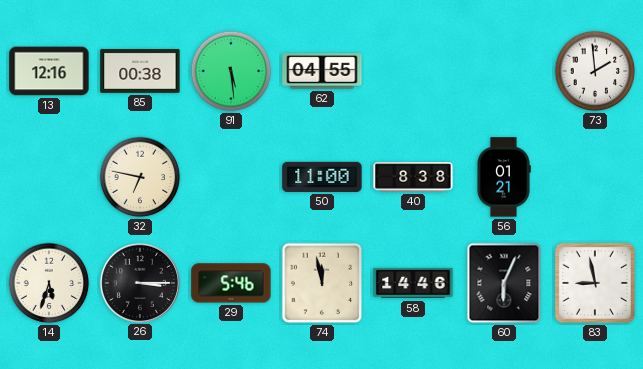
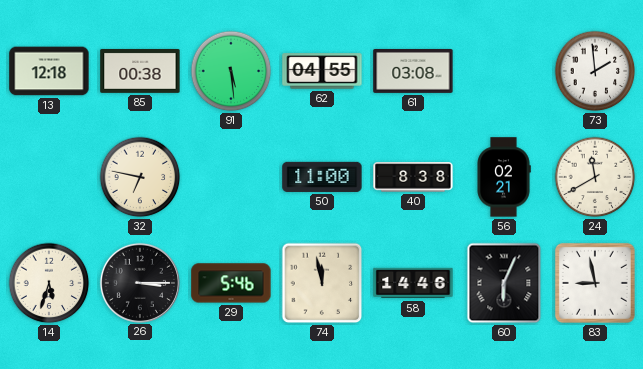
13: 12:16 -> 12:18 (49, 71)
61: none -> 03:08 (413, 71)
56: 01:21 -> 02:21 (504, 177)
24: none -> 11:40 (595, 177)
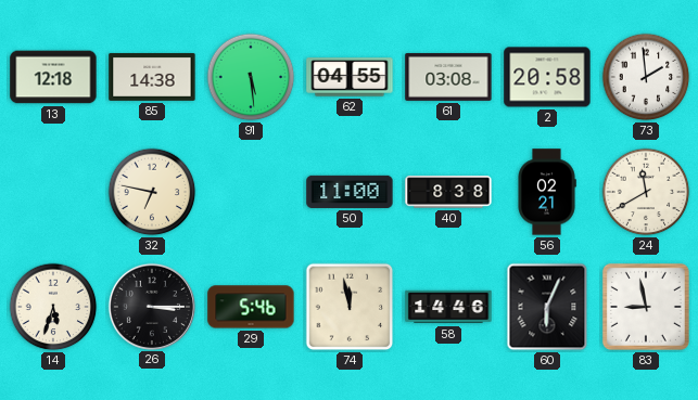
85: 00:38 -> 14:38 (152, 77)
2: none -> 20:58 (547, 77)
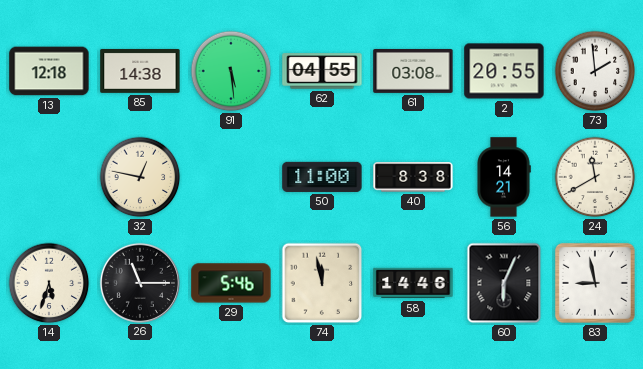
2: 20:58 -> 20:55 (504, 71)
32: 6:47 -> 12:47 (140, 177)
56: 02:21 -> 14:21 (504, 177)
26: 3:15 -> 11:15 (139, 282)
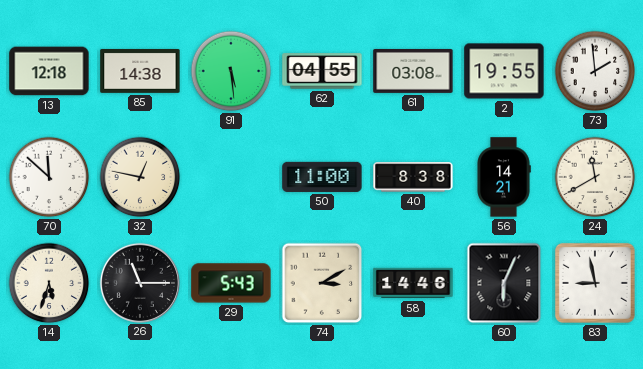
2: 20:55 -> 19:55 (504, 71)
70: none -> 11:52 (49, 177)
29: 5:46 -> 5:43 (231, 283)
74: 11:58 -> 3:10 (322, 283)
